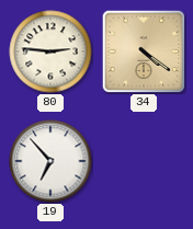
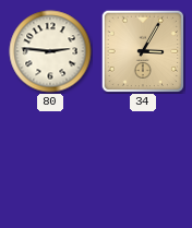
34: 4:21 -> 3:05 (143, 51)
19: 6:53 -> none (50, 161)
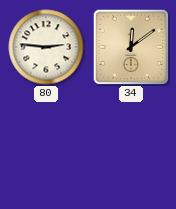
34: 3:05 -> 12:09 (131, 47)
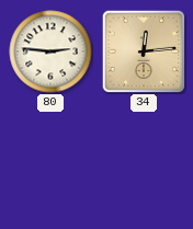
34: 12:09 -> 12:14 (144, 51)
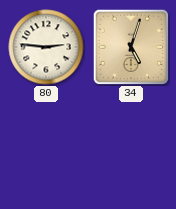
34: 12:14 -> 5:03 (131, 47)
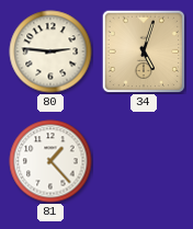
81: none -> 1:23 (50, 161)
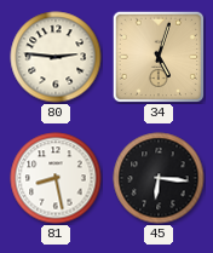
81: 1:23 -> 8:28 (56, 178)
45: none -> 6:16 (159, 178)
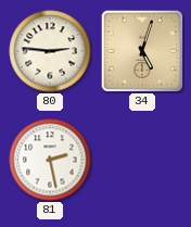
81: 8:28 -> 2:28 (50, 160)
45: 6:16 -> none (159, 178)
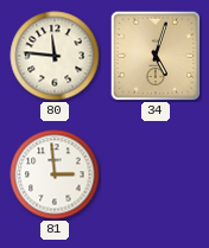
80: 2:46 -> 11:46 (55, 56)
81: 2:28 -> 2:59 (55, 174)
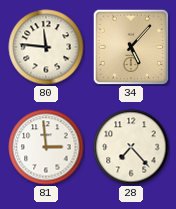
34: 5:03 -> 5:07 (131, 47)
28: none -> 7:23 (131, 147)
